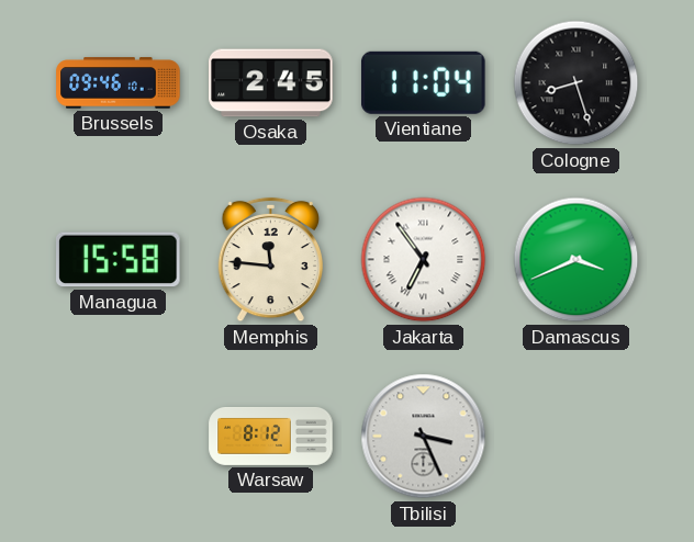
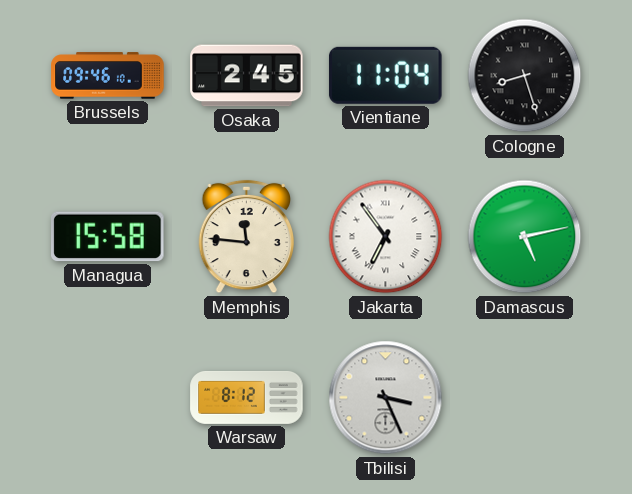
Damascus: 3:41 -> 5:13 (525, 237)
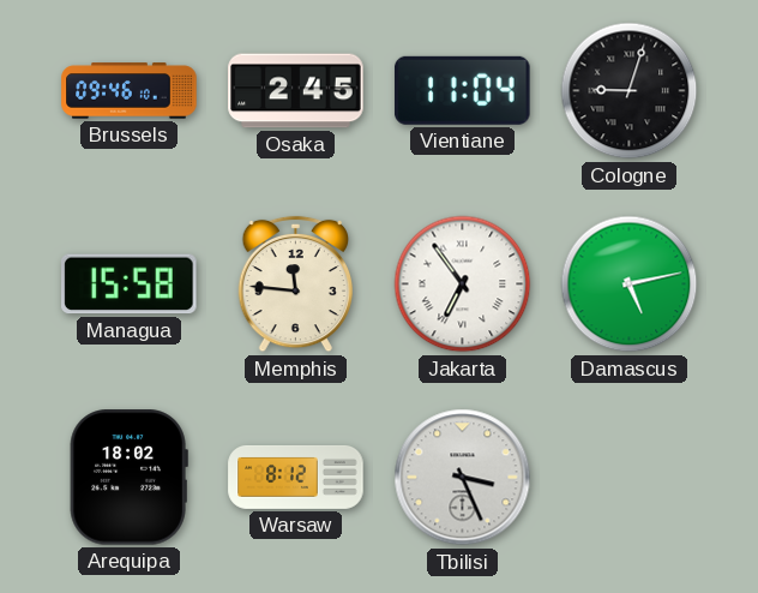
Cologne: 8:27 -> 9:03 (630, 91)
Arequipa: none -> 18:02 (128, 478)
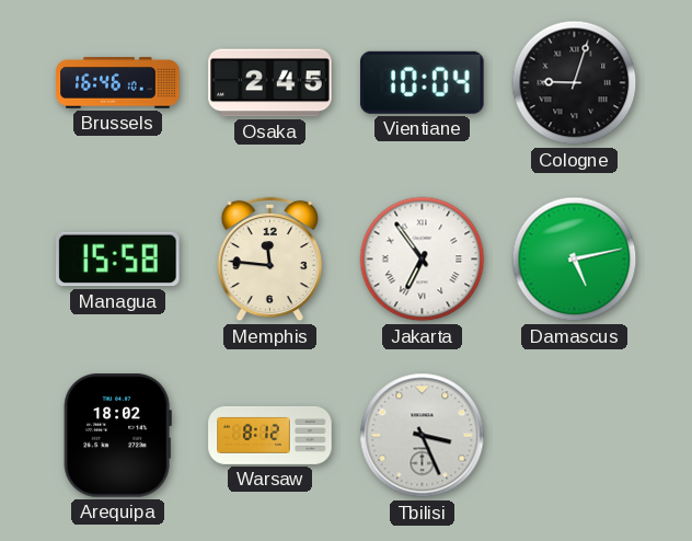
Brussels: 09:46 -> 16:46 (118, 83)
Vientiane: 11:04 -> 10:04 (422, 82)
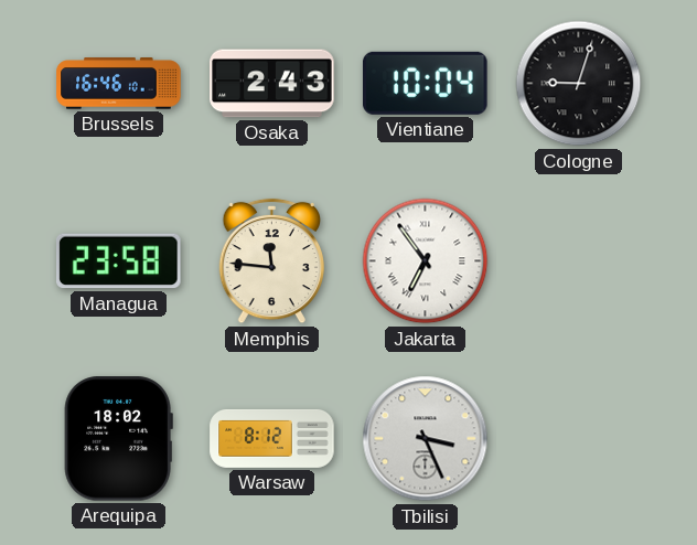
Osaka: 2:45 -> 2:43 (272, 84)
Managua: 15:58 -> 23:58 (119, 261)
Damascus: 5:13 -> none (575, 260)
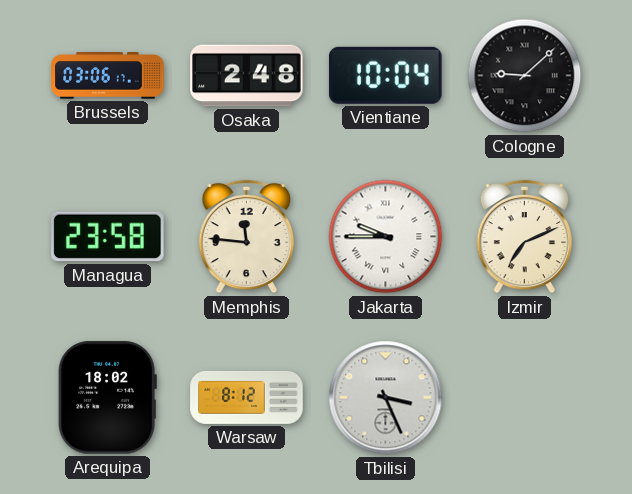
Brussels: 16:46 -> 03:06 (108, 76)
Osaka: 2:43 -> 2:48 (247, 76)
Cologne: 9:03 -> 9:08 (525, 76)
Jakarta: 6:54 -> 9:45 (386, 237)
Izmir: none -> 7:11 (524, 237)
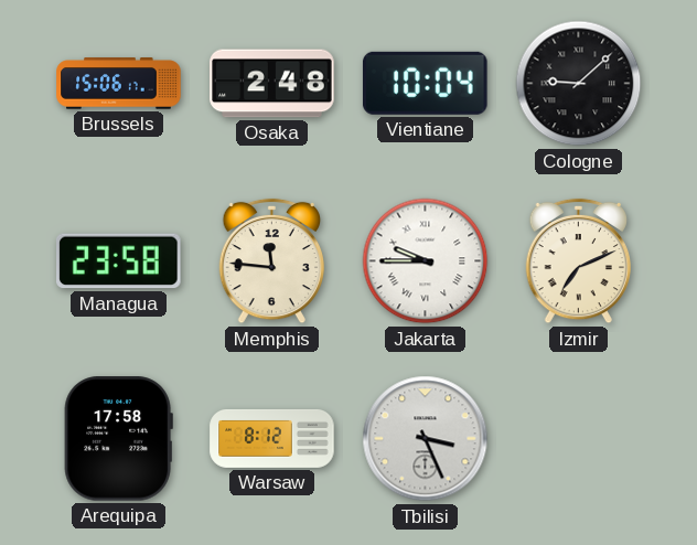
Brussels: 03:06 -> 15:06 (119, 84)
Arequipa: 18:02 -> 17:58 (118, 439)
